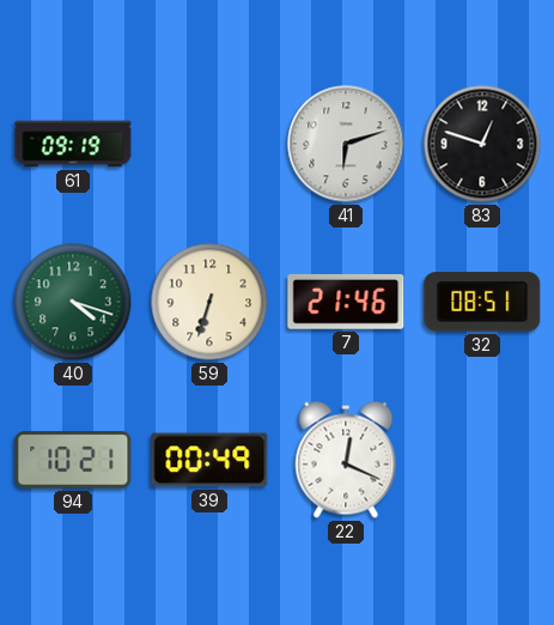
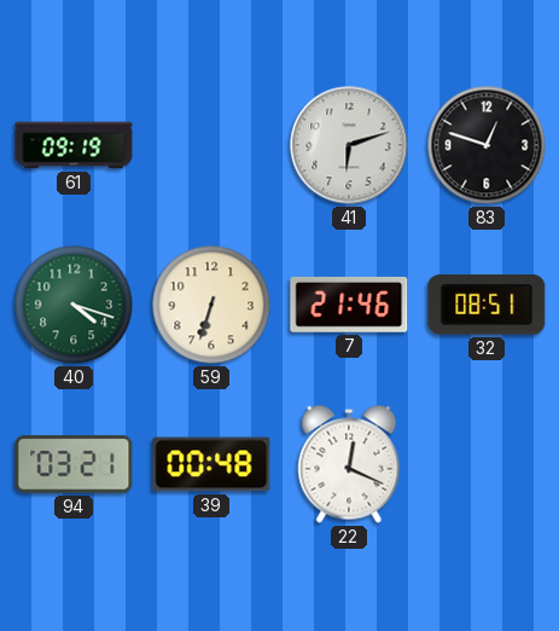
94: 10:21 -> 03:21 (74, 464)
39: 00:49 -> 00:48 (211, 464)
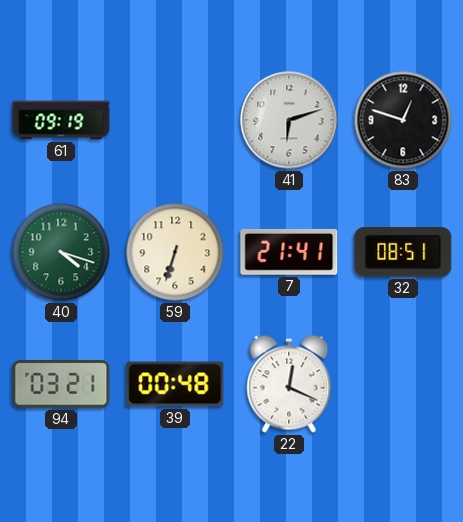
7: 21:46 -> 21:41 (289, 252)
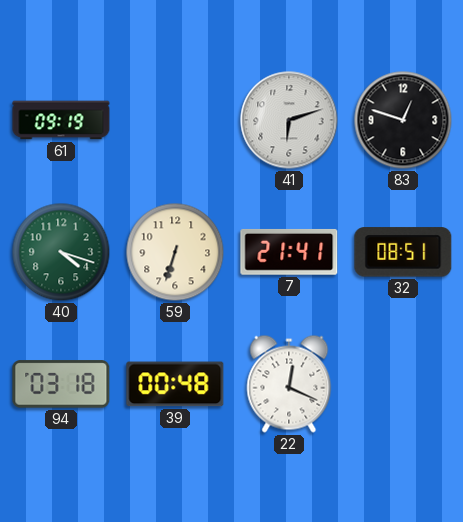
94: 03:21 -> 03:18 (61, 384)
